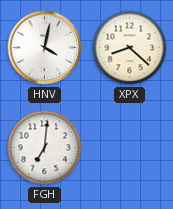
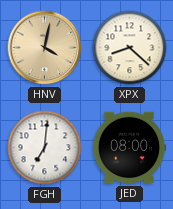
HNV dial: white -> champagne (45, 48)
JED: none -> 08:00 (129, 148)
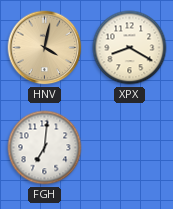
XPX: 8:22 -> 8:20 (130, 48)
JED: 08:00 -> none (129, 148)
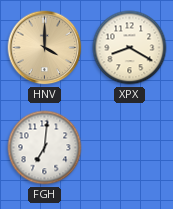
HNV: 4:02 -> 4:00 (45, 48)
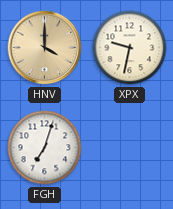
XPX: 8:20 -> 9:32 (130, 48)
FGH: 7:01 -> 7:03 (45, 148)
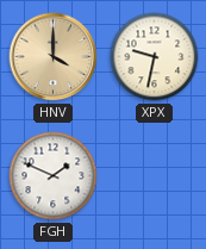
FGH: 7:03 -> 1:49 (54, 176)
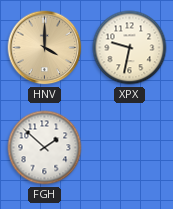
FGH: 1:49 -> 1:52 (45, 148)
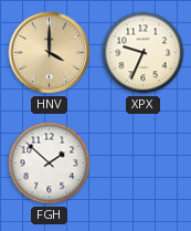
XPX: 9:32 -> 9:34 (144, 53)
